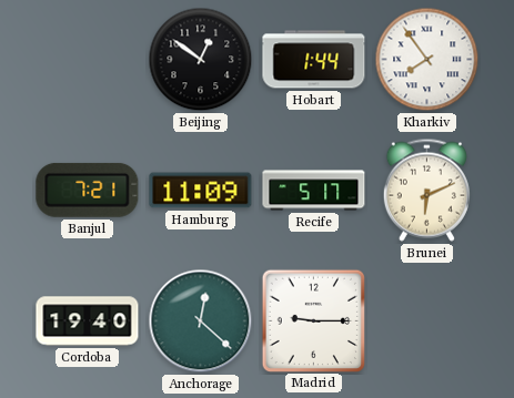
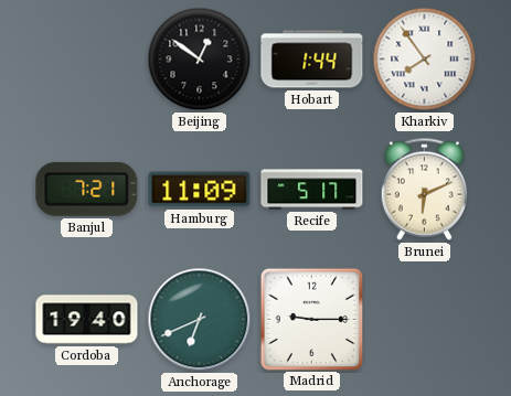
Anchorage: 12:22 -> 6:41 (200, 320)
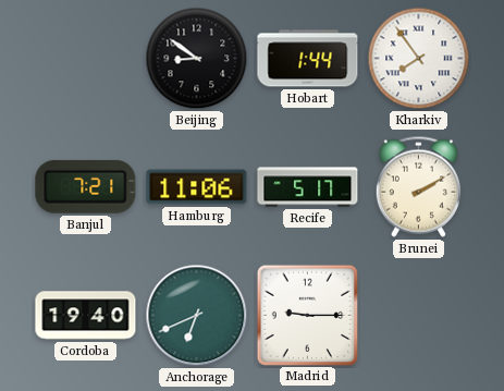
Beijing: 12:51 -> 8:51 (197, 59)
Hamburg: 11:09 -> 11:06 (197, 187)
Brunei: 6:11 -> 2:10 (418, 186)
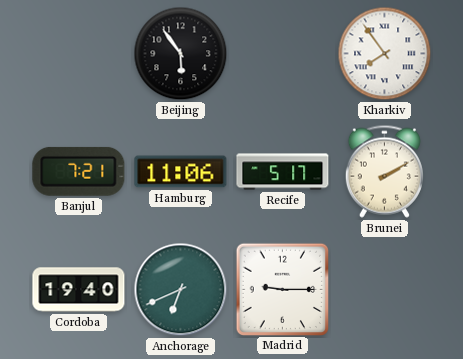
Beijing: 8:51 -> 5:54 (181, 54)
Hobart: 1:44 -> none (308, 59)
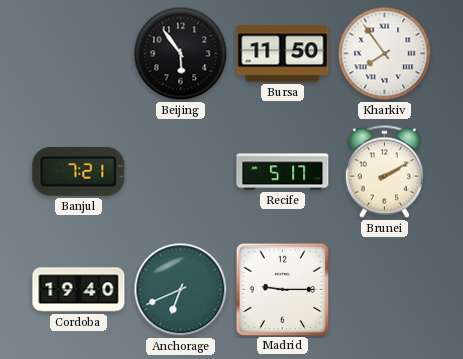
Bursa: none -> 11:50 (283, 54)
Hamburg: 11:06 -> none (181, 172)
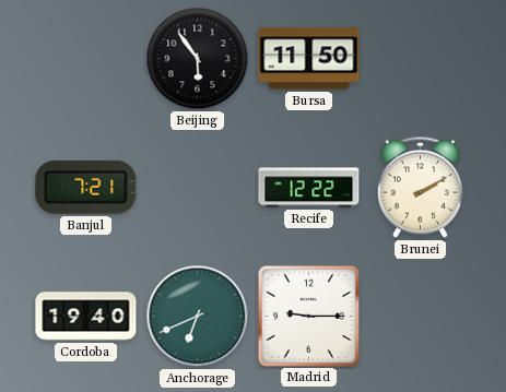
Kharkiv: 7:54 -> none (385, 54)
Recife: 5:17 -> 12:22 (309, 188)
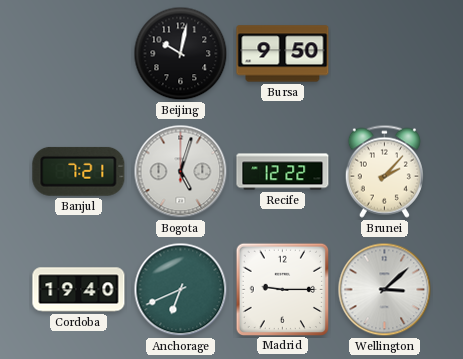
Beijing: 5:54 -> 10:02 (181, 54)
Bursa: 11:50 -> 9:50 (283, 54)
Bogota: none -> 5:03 (181, 172)
Brunei: 2:10 -> 2:07 (384, 171)
Wellington: none -> 3:08 (385, 290)
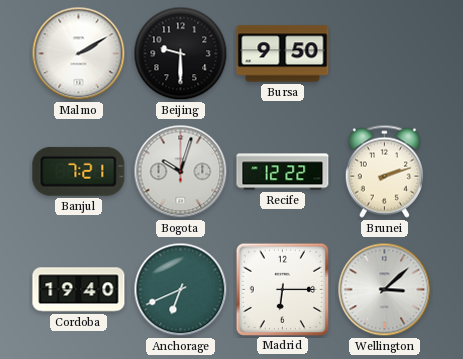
Malmo: none -> 2:10 (79, 54)
Beijing: 10:02 -> 9:30 (181, 54)
Bogota: 5:03 -> 10:03 (181, 172)
Brunei: 2:07 -> 2:12 (384, 171)
Madrid: 9:15 -> 6:15 (282, 289)
